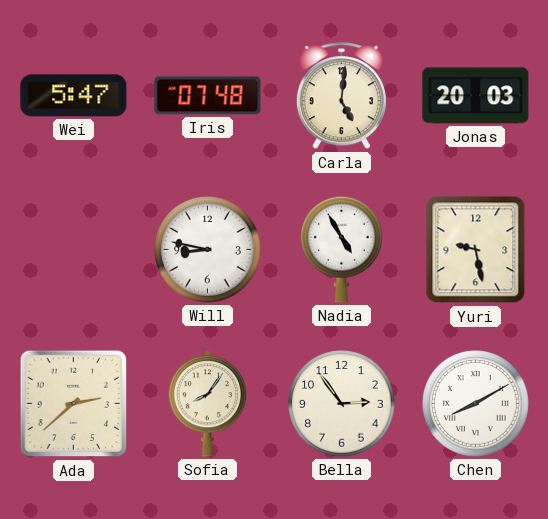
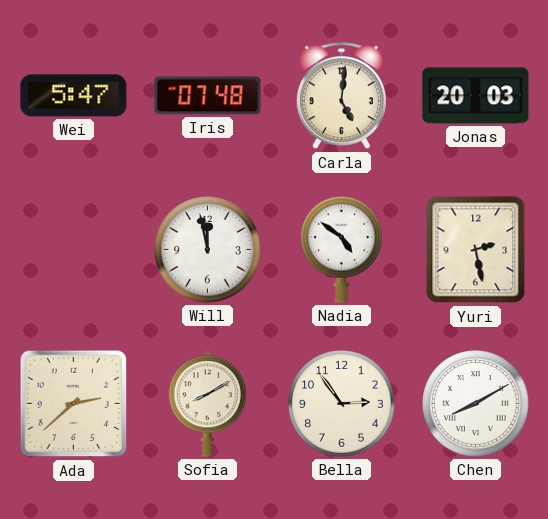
Will: 8:47 -> 11:58 (208, 250)
Nadia: 4:55 -> 4:51 (342, 249)
Yuri: 9:28 -> 2:28 (476, 250)
Sofia: 8:06 -> 8:10 (208, 404)
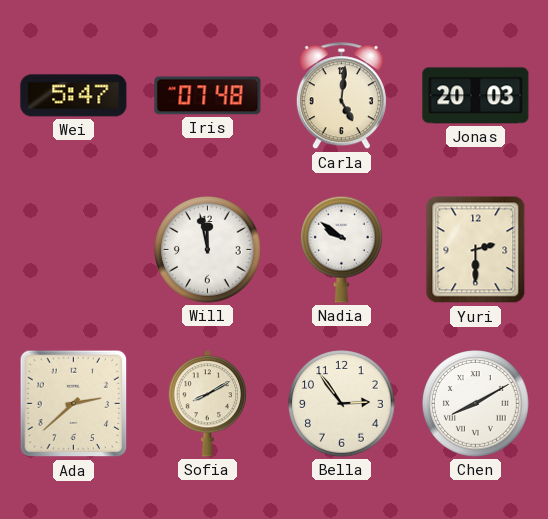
Nadia: 4:51 -> 9:51 (342, 249)
Yuri: 2:28 -> 2:30 (476, 250)
